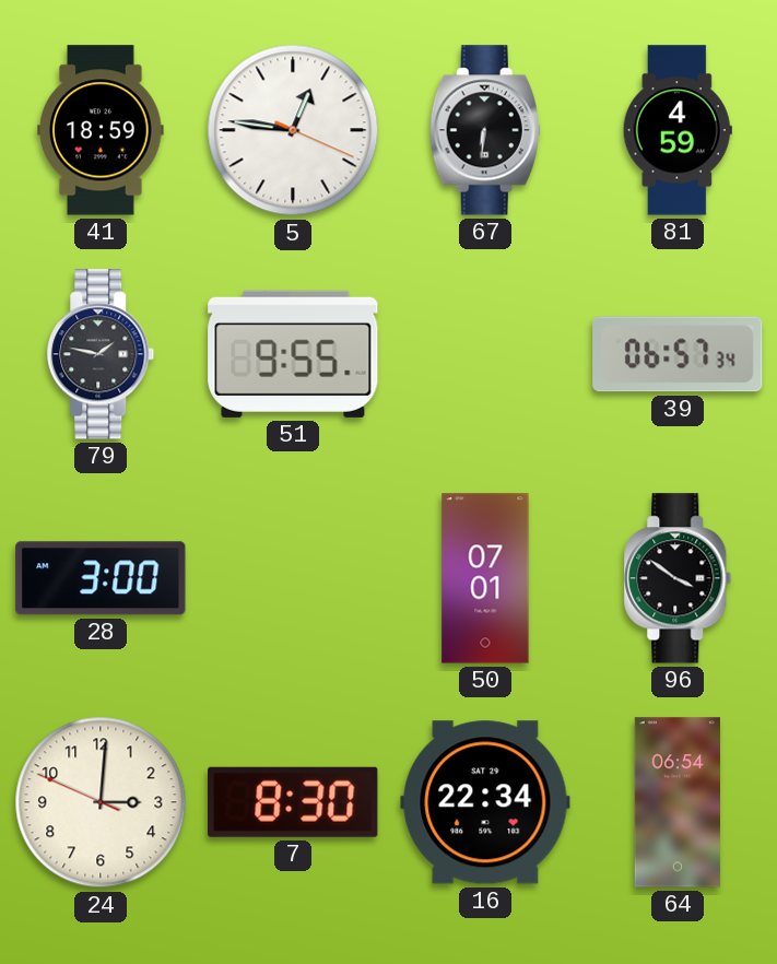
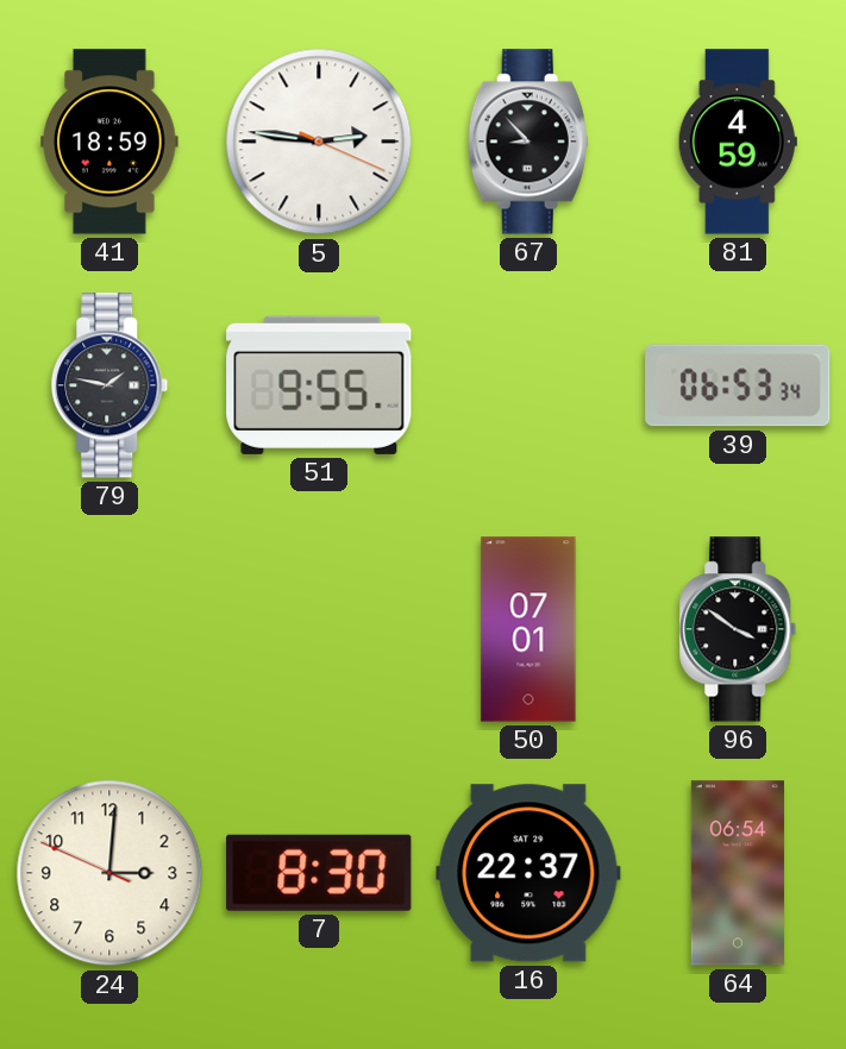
5: 12:46 -> 2:46 (319, 142)
67: 6:31 -> 8:53 (528, 142)
39: 06:57 -> 06:53 (738, 385)
28: 3:00 -> none (101, 578)
16: 22:34 -> 22:37 (528, 873)
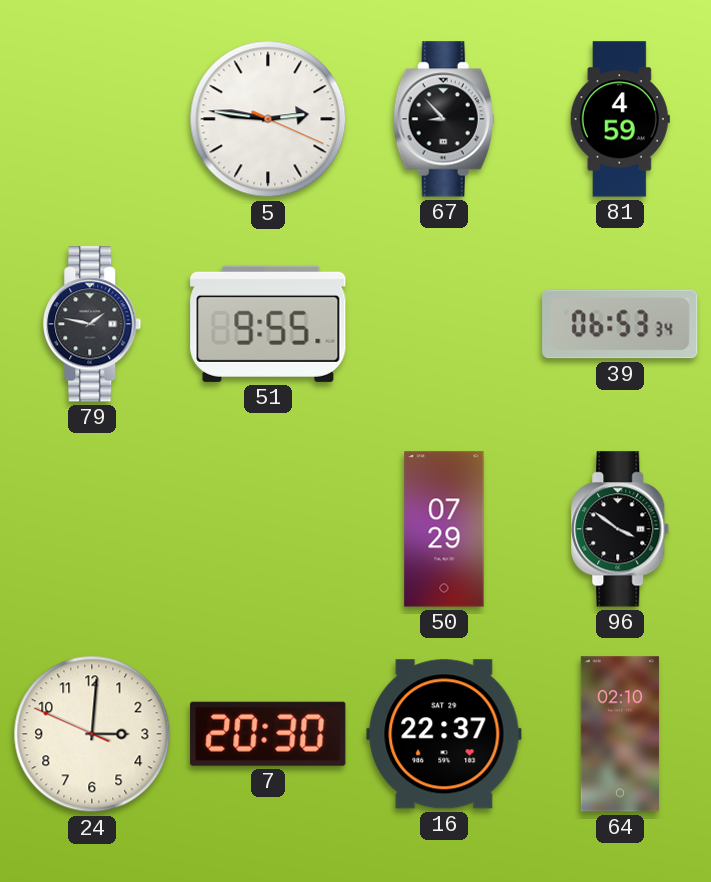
41: 18:59 -> none (109, 142)
50: 07:01 -> 07:29 (444, 529)
7: 8:30 -> 20:30 (268, 734)
64: 06:54 -> 02:10 (620, 734)
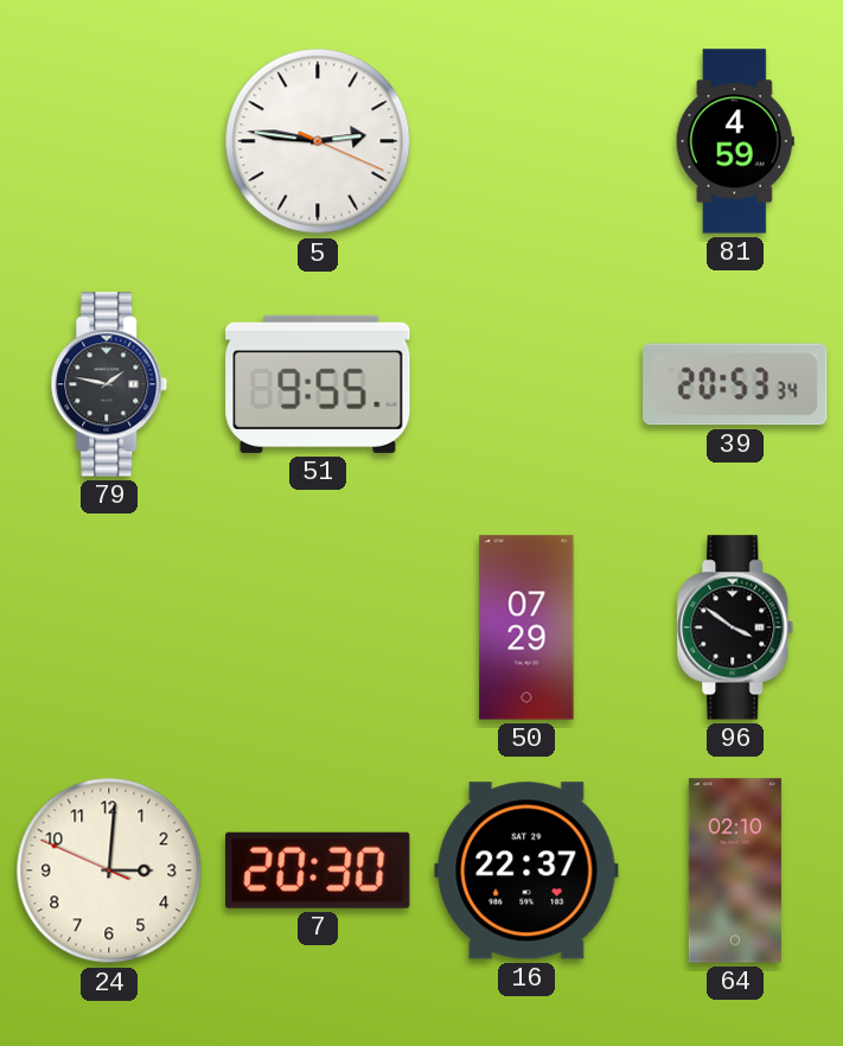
67: 8:53 -> none (444, 119)
39: 06:53 -> 20:53 (735, 384)
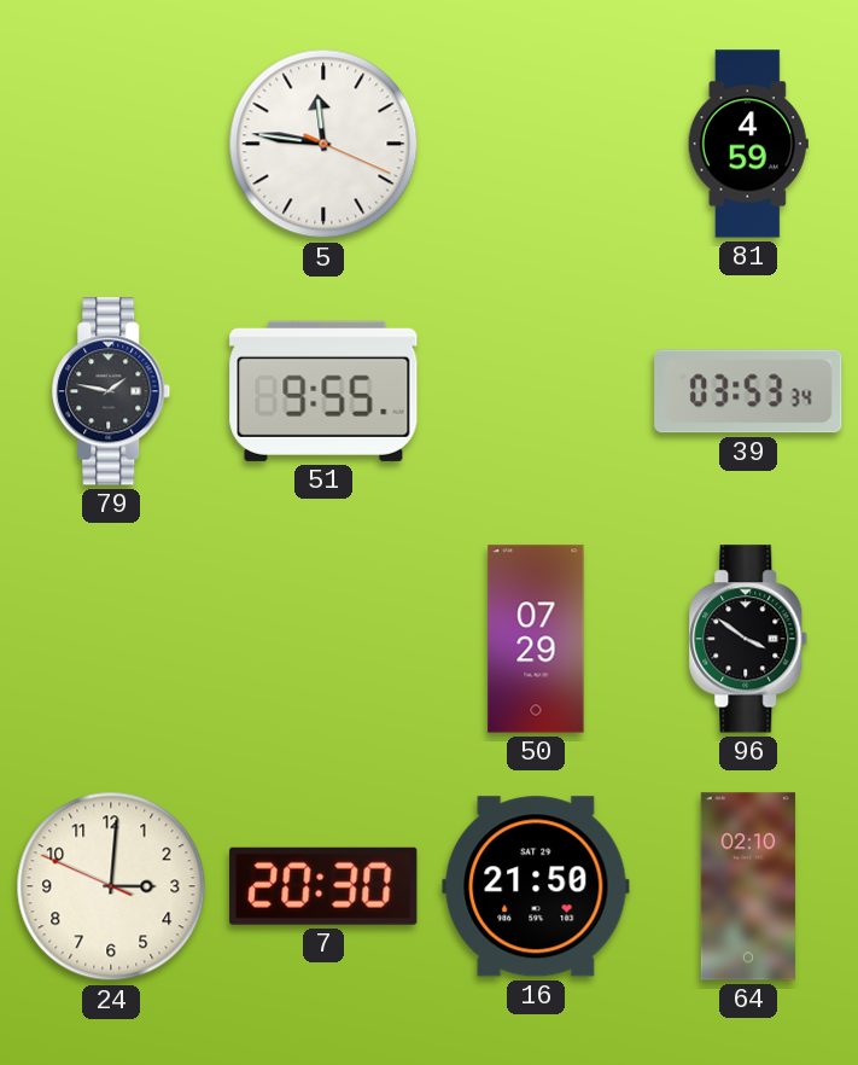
5: 2:46 -> 11:46 (323, 144)
39: 20:53 -> 03:53 (748, 391)
16: 22:37 -> 21:50 (536, 886)
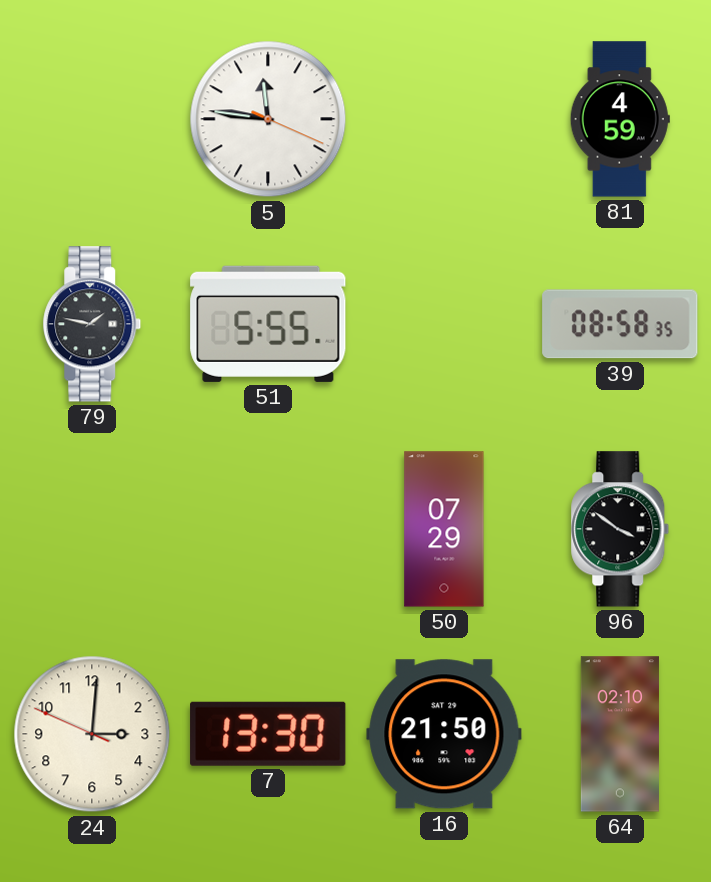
51: 9:55 -> 5:55 (268, 324)
39: 03:53 -> 08:58 (620, 324)
7: 20:30 -> 13:30 (268, 734)
